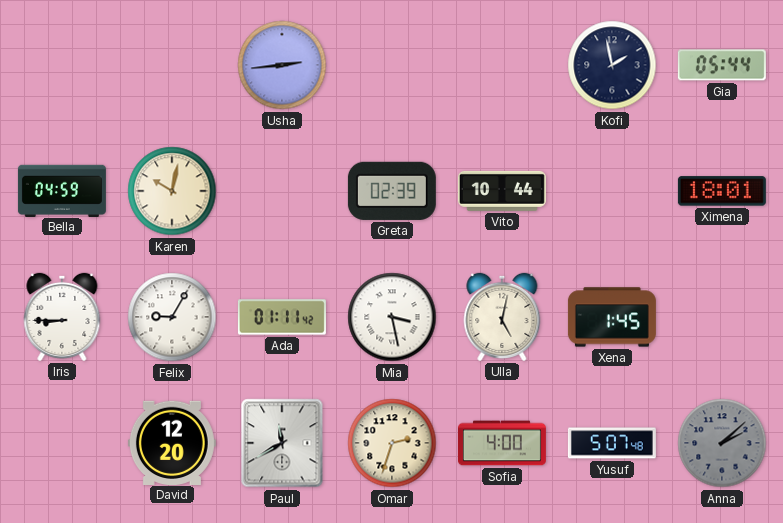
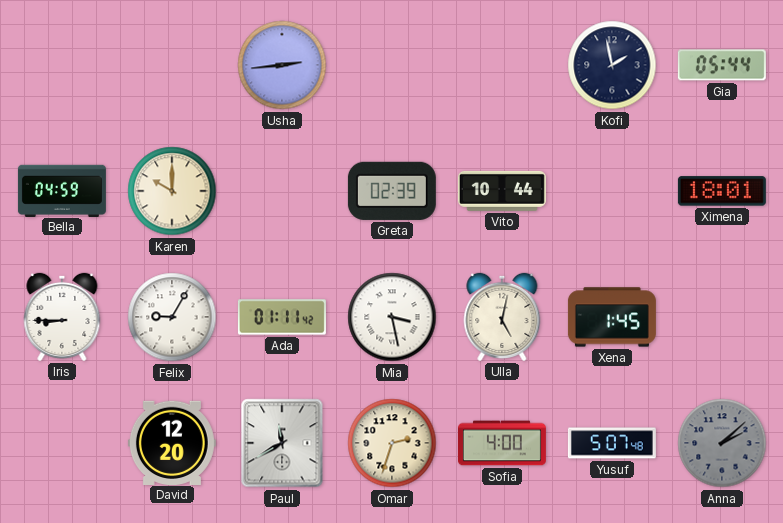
Karen: 10:02 -> 10:00 (172, 191)
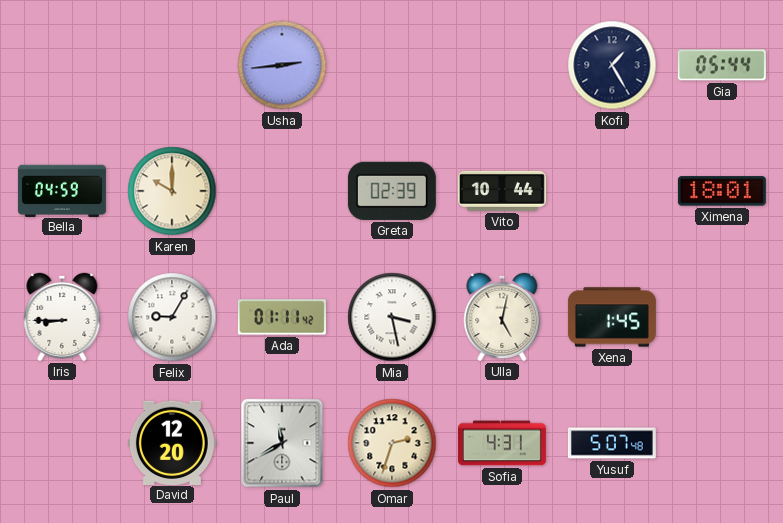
Kofi: 1:58 -> 1:25 (612, 65)
Sofia: 4:00 -> 4:31 (502, 443)
Anna: 2:08 -> none (722, 443)
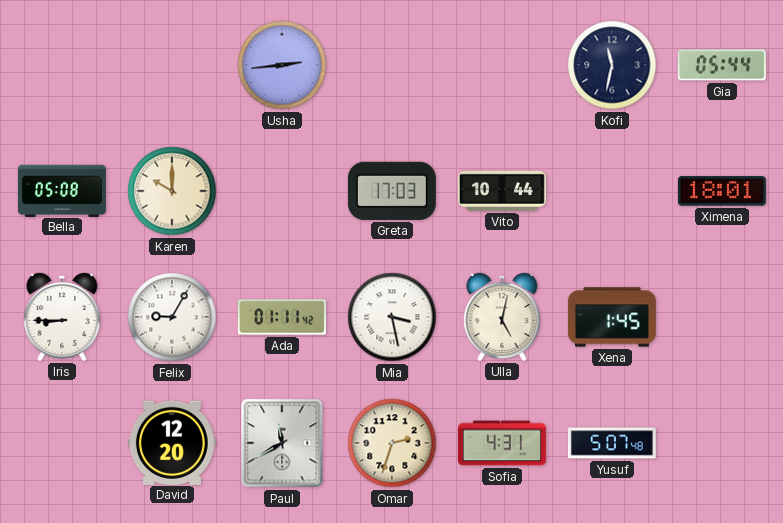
Kofi: 1:25 -> 11:32 (612, 65)
Bella: 04:59 -> 05:08 (62, 190)
Greta: 02:39 -> 17:03 (392, 191)
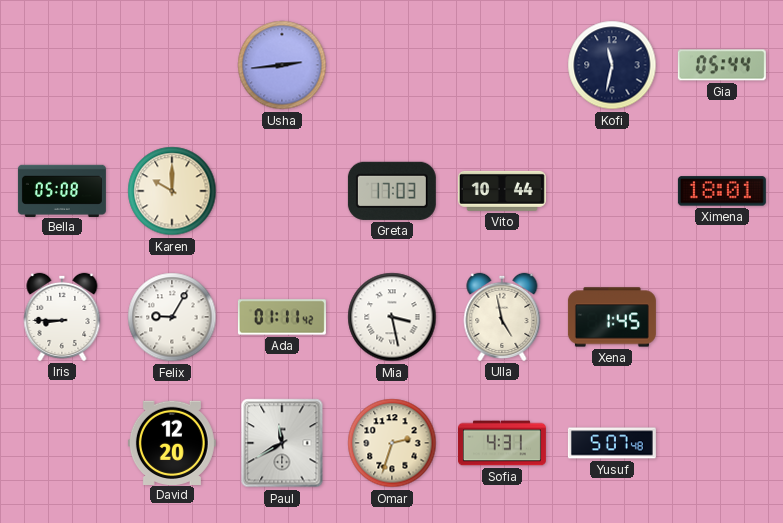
Ulla: 5:02 -> 4:58 (502, 317)
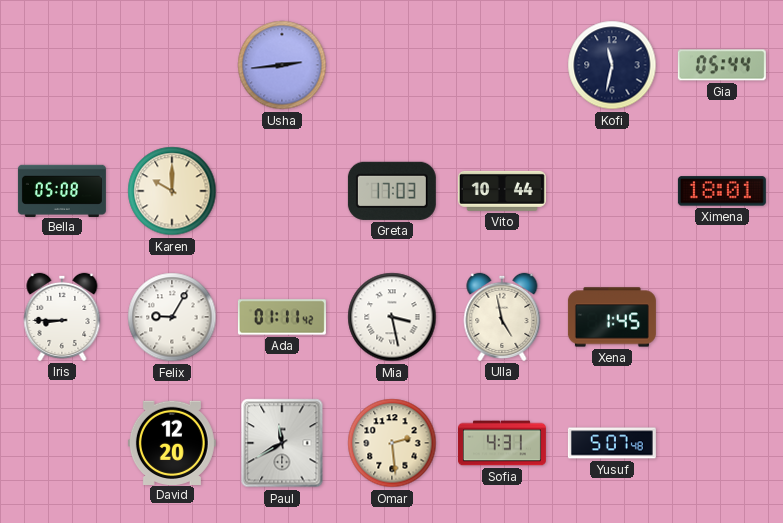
Omar: 2:33 -> 2:29 (392, 443)
